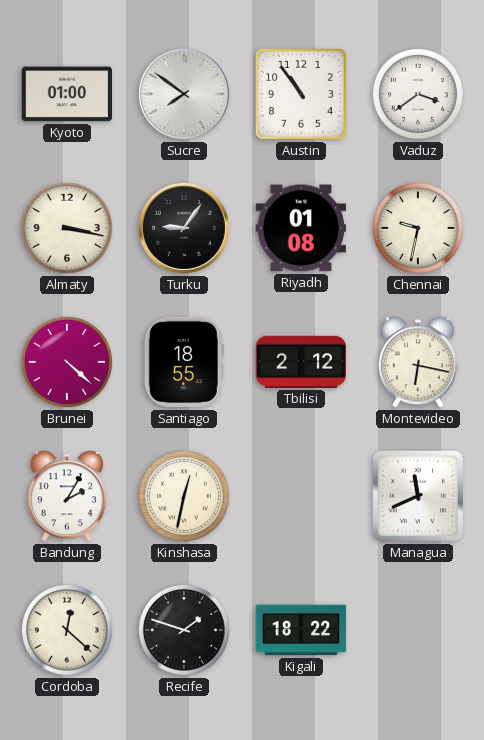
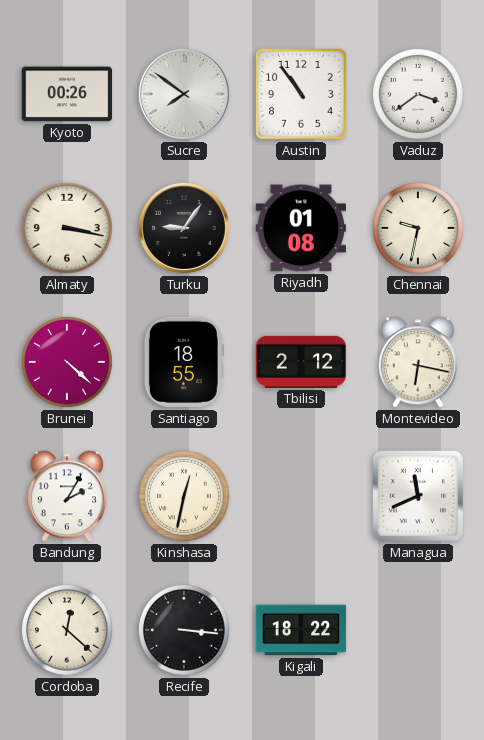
Kyoto: 01:00 -> 00:26 (66, 94)
Recife: 1:48 -> 3:16 (184, 630)
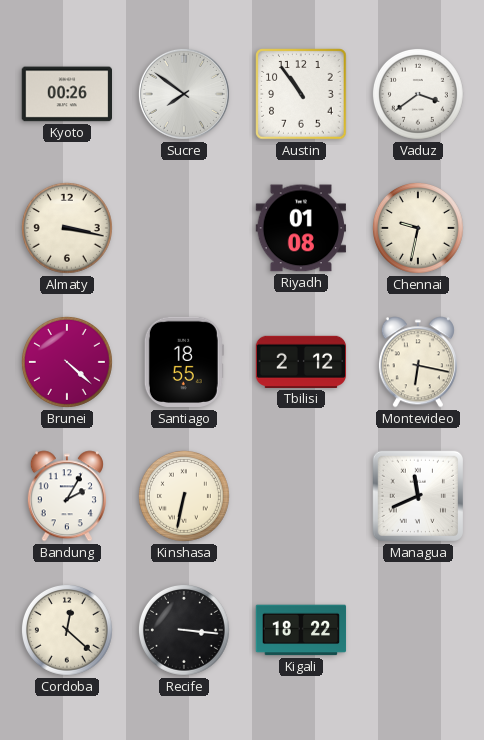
Turku: 9:06 -> none (184, 228)
Kinshasa: 12:32 -> 6:32 (184, 496)
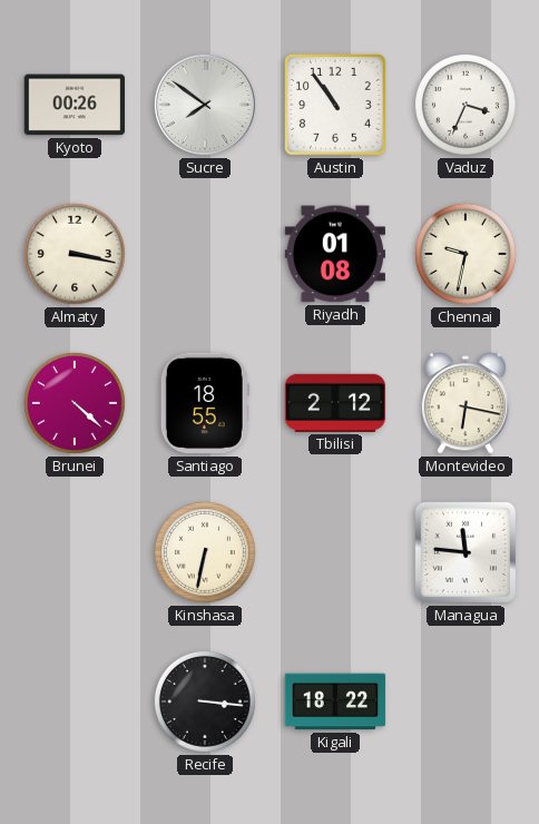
Vaduz: 3:39 -> 3:34 (465, 105)
Bandung: 2:05 -> none (67, 496)
Managua: 11:41 -> 11:46 (465, 552)
Cordoba: 12:22 -> none (67, 630)
